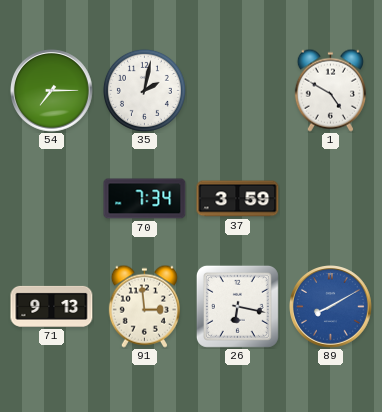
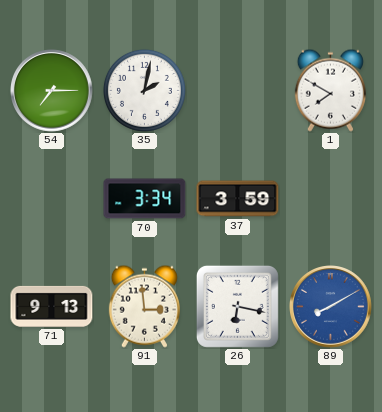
1: 4:50 -> 7:50 (330, 90)
70: 7:34 -> 3:34 (145, 199)
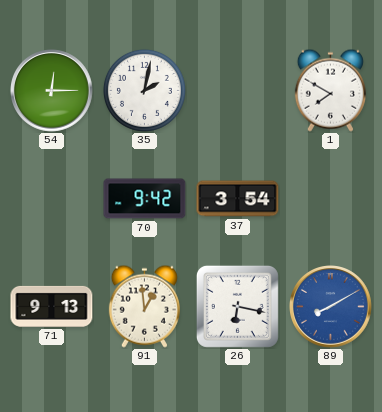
54: 7:15 -> 12:15 (52, 91)
70: 3:34 -> 9:42 (145, 199)
37: 3:59 -> 3:54 (238, 199)
91: 2:59 -> 12:59 (144, 306)
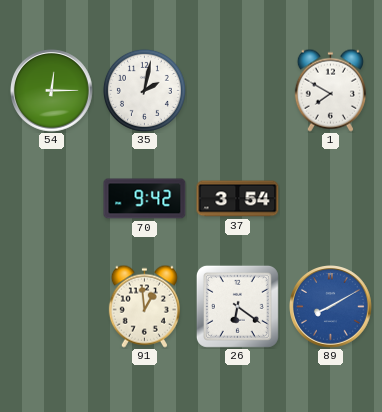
71: 9:13 -> none (52, 306)
26: 6:17 -> 6:21 (237, 306)
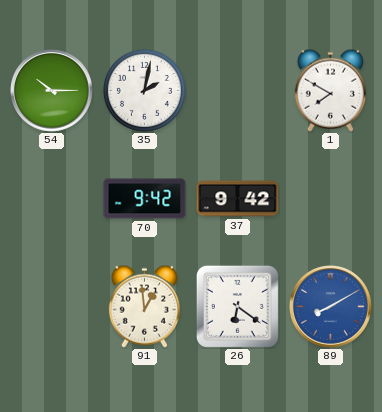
54: 12:15 -> 10:15 (52, 91)
37: 3:54 -> 9:42 (238, 199)
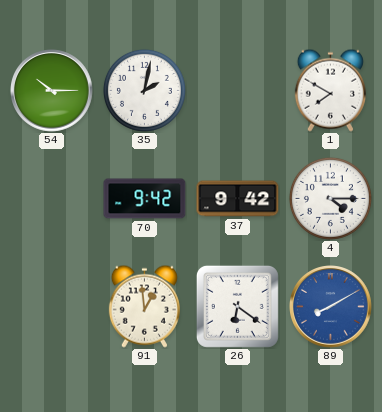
4: none -> 4:15 (330, 198)
